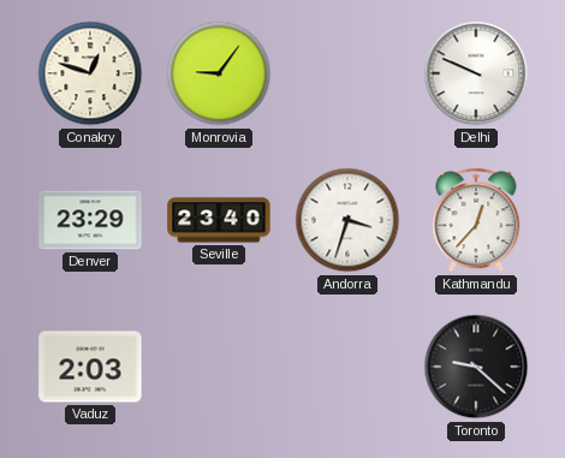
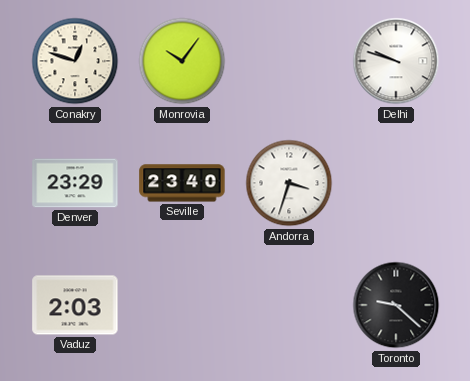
Monrovia: 9:06 -> 10:06 (182, 61)
Delhi: 9:49 -> 9:48 (396, 61)
Kathmandu: 12:37 -> none (476, 220)
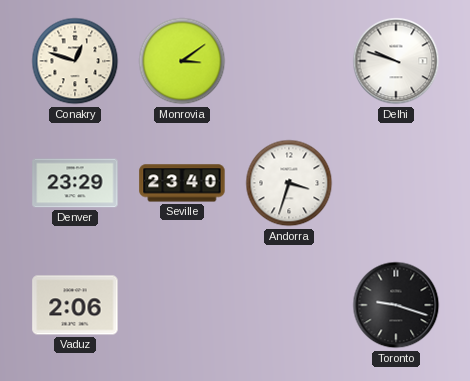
Monrovia: 10:06 -> 3:09 (182, 61)
Vaduz: 2:03 -> 2:06 (75, 305)
Toronto: 9:22 -> 9:18 (396, 305)
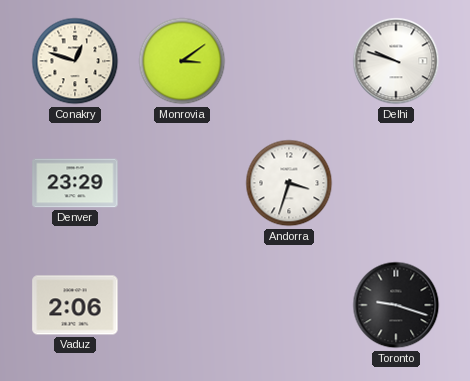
Seville: 23:40 -> none (182, 183)
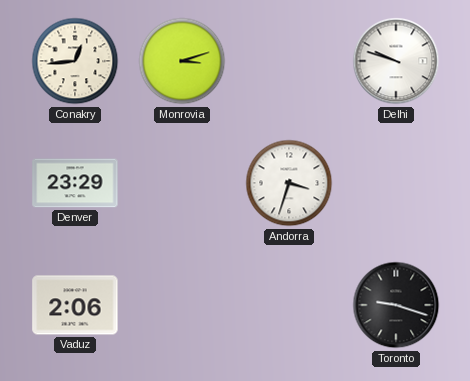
Conakry: 12:48 -> 12:44 (75, 61)
Monrovia: 3:09 -> 3:12 (182, 61)
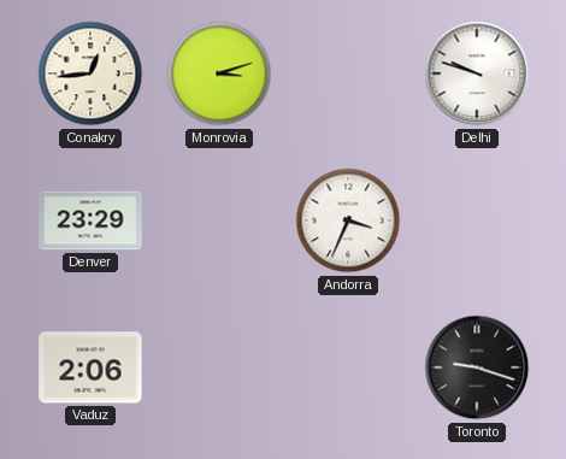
Andorra: 3:33 -> 3:34 (348, 220)
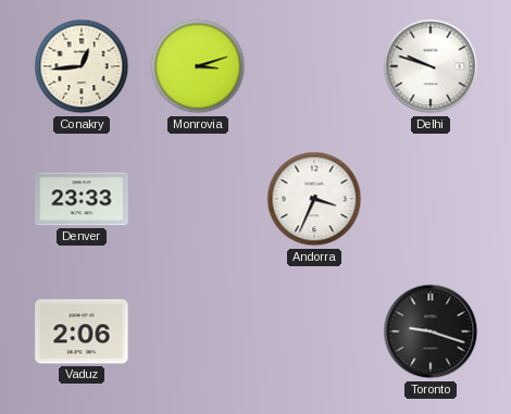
Denver: 23:29 -> 23:33 (82, 199)
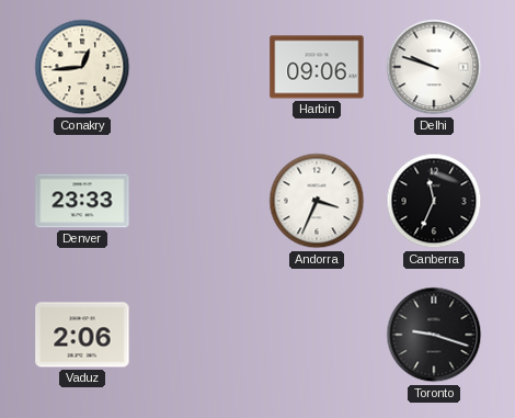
Monrovia: 3:12 -> none (198, 66)
Harbin: none -> 09:06 (317, 67)
Canberra: none -> 11:34 (434, 201)
